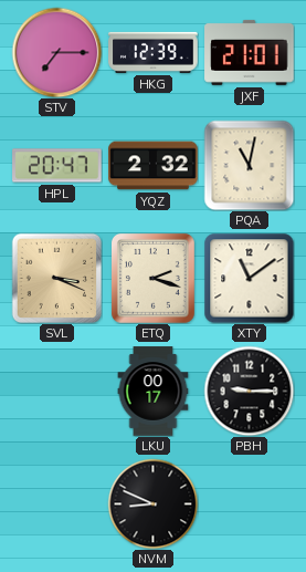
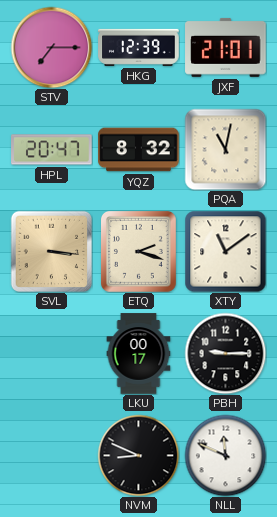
YQZ: 2:32 -> 8:32 (139, 150)
SVL: 3:19 -> 3:16 (51, 251)
NLL: none -> 11:49 (225, 455)
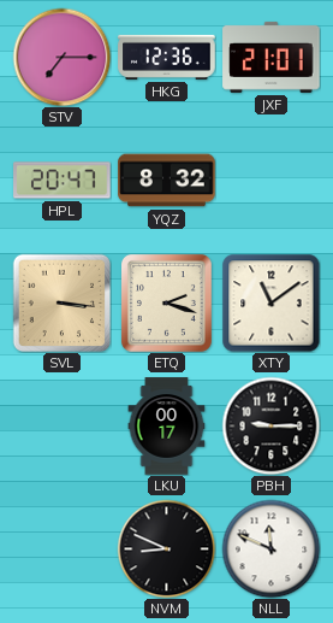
HKG: 12:39 -> 12:36 (167, 57)
PQA: 11:02 -> none (225, 149)
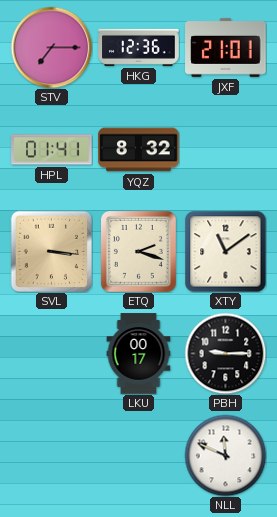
HPL: 20:47 -> 01:41 (52, 150)
NVM: 8:49 -> none (166, 548)
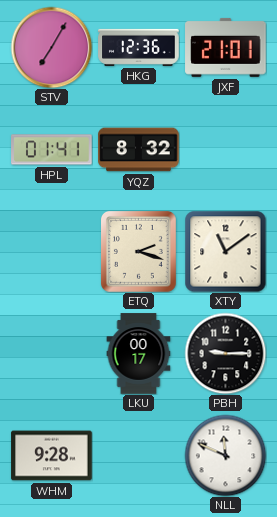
STV: 7:15 -> 7:05 (51, 47)
SVL: 3:16 -> none (51, 251)
WHM: none -> 9:28 (52, 456)
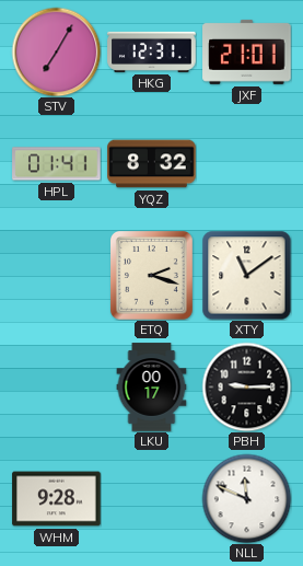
HKG: 12:36 -> 12:31 (152, 51)
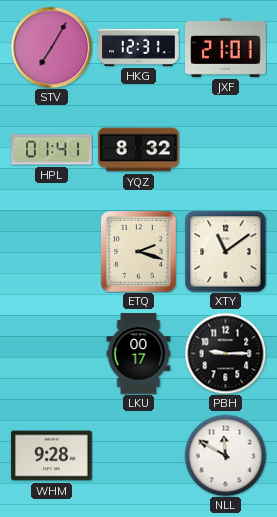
NLL: 11:49 -> 11:50 (225, 455)
